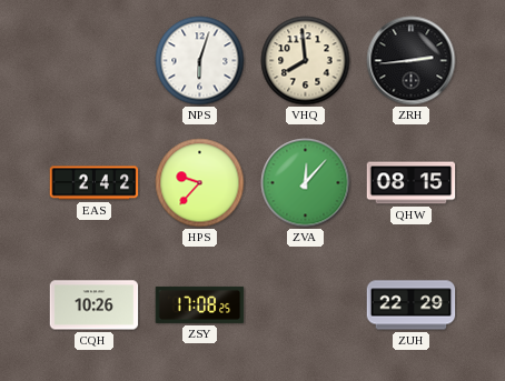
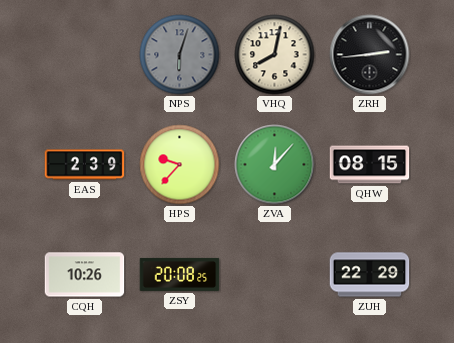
NPS dial: white -> grey (180, 55)
VHQ: 7:59 -> 8:02 (275, 55)
EAS: 2:42 -> 2:39 (85, 165)
ZSY: 17:08 -> 20:08 (180, 274)
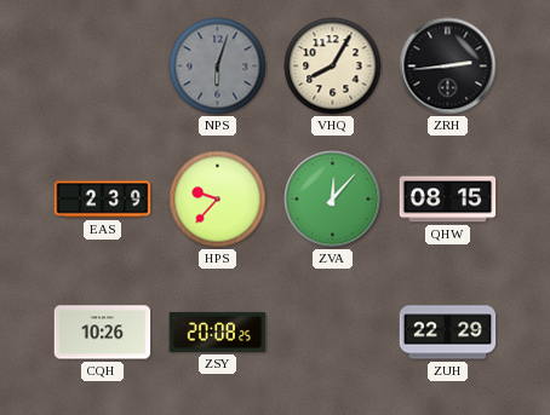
VHQ: 8:02 -> 8:05 (333, 67)
